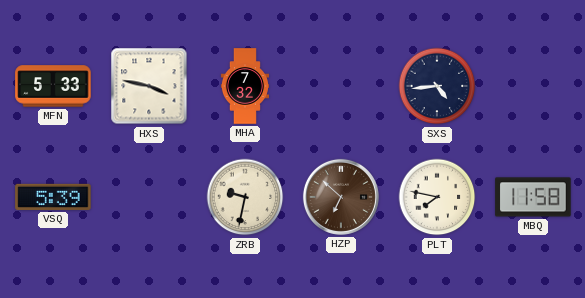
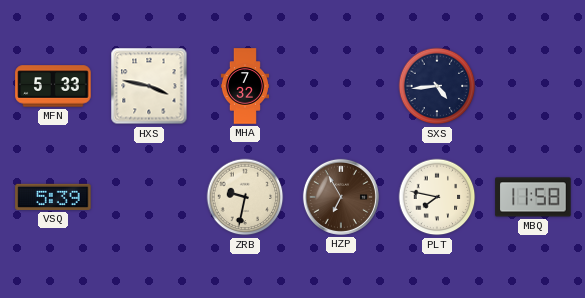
HZP: 6:52 -> 6:55 (341, 197)
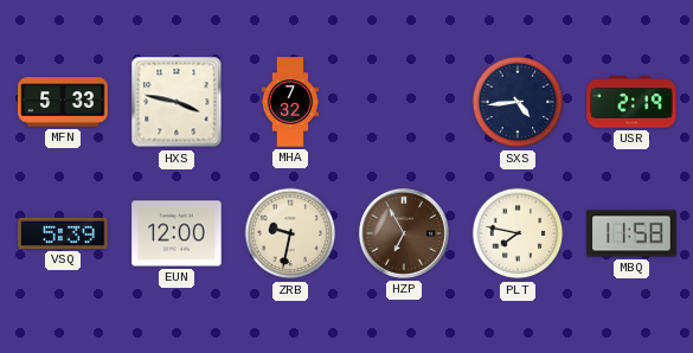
USR: none -> 2:19 (631, 102)
EUN: none -> 12:00 (177, 233)
